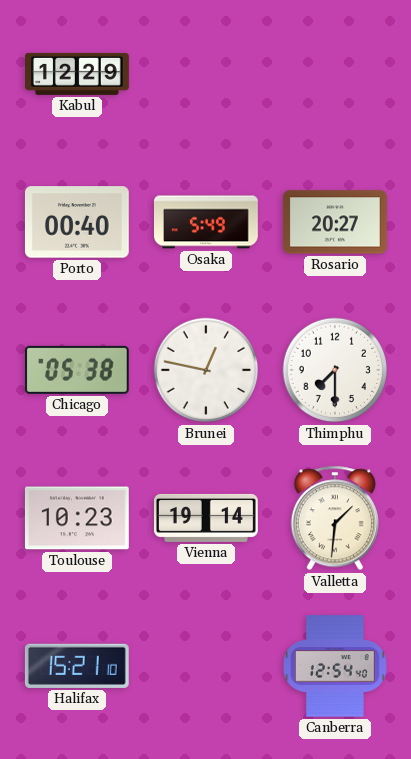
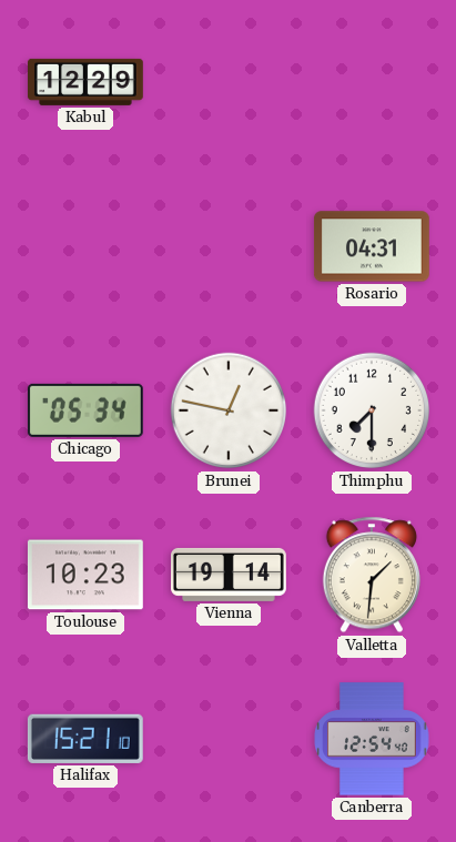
Porto: 00:40 -> none (77, 222)
Osaka: 5:49 -> none (207, 222)
Rosario: 20:27 -> 04:31 (372, 246)
Chicago: 05:38 -> 05:34 (85, 410)
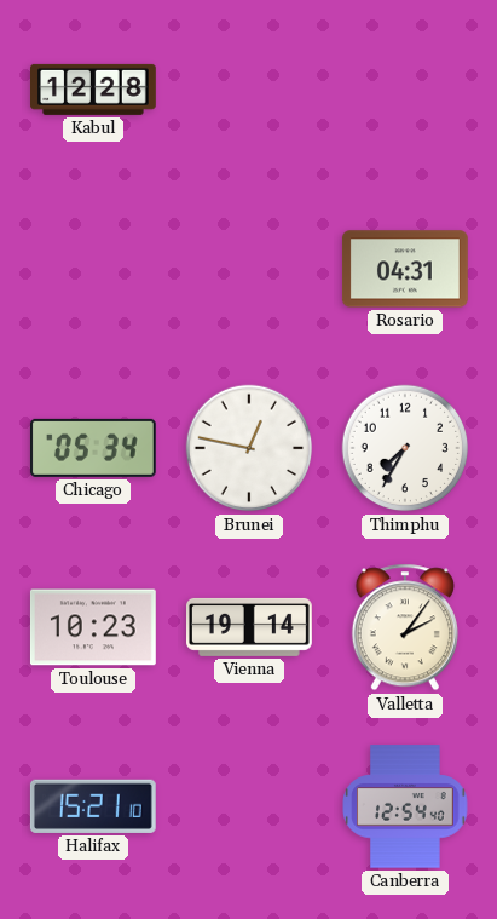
Kabul: 12:29 -> 12:28 (94, 90)
Thimphu: 7:30 -> 7:35 (405, 448)
Valletta: 1:31 -> 2:06 (405, 627)
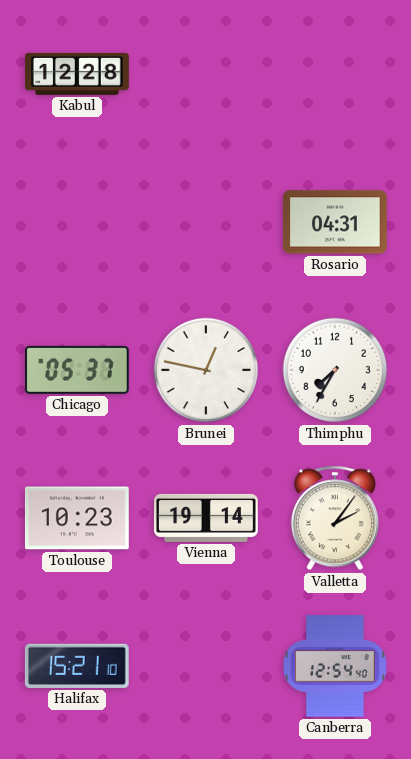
Chicago: 05:34 -> 05:37 (77, 370)
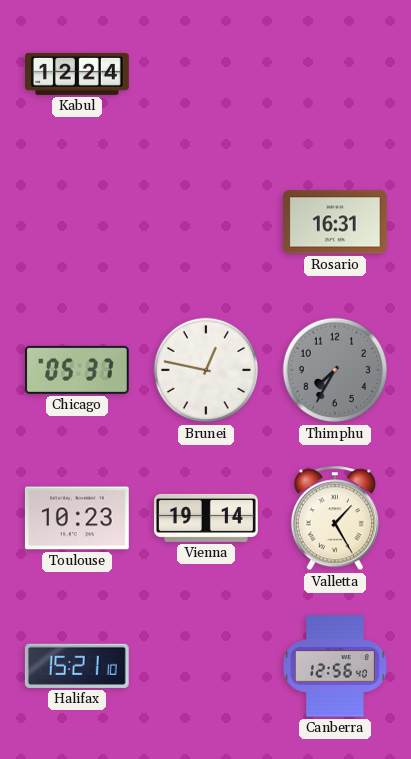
Kabul: 12:28 -> 12:24 (78, 74)
Rosario: 04:31 -> 16:31 (335, 222)
Thimphu dial: white -> grey (335, 370)
Valletta: 2:06 -> 1:25 (335, 518)
Canberra: 12:54 -> 12:56 (335, 666)
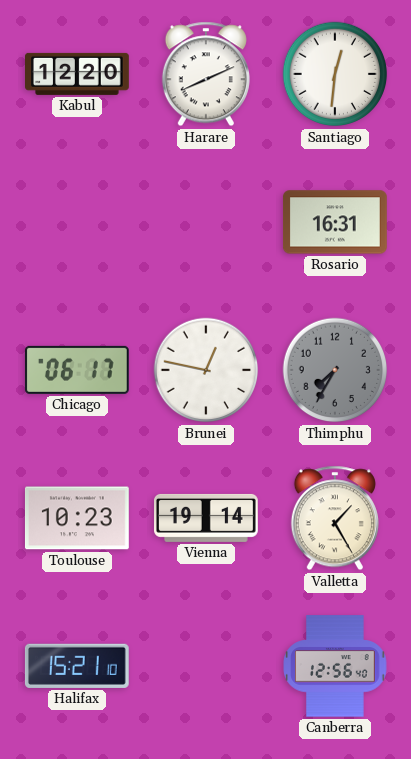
Kabul: 12:24 -> 12:20 (78, 74)
Harare: none -> 8:11 (206, 74)
Santiago: none -> 12:31 (335, 74)
Chicago: 05:37 -> 06:17 (77, 370)
